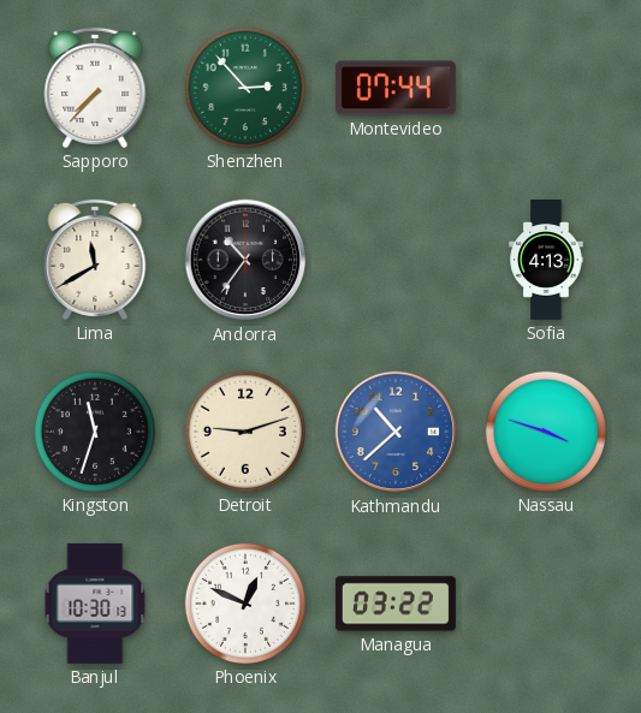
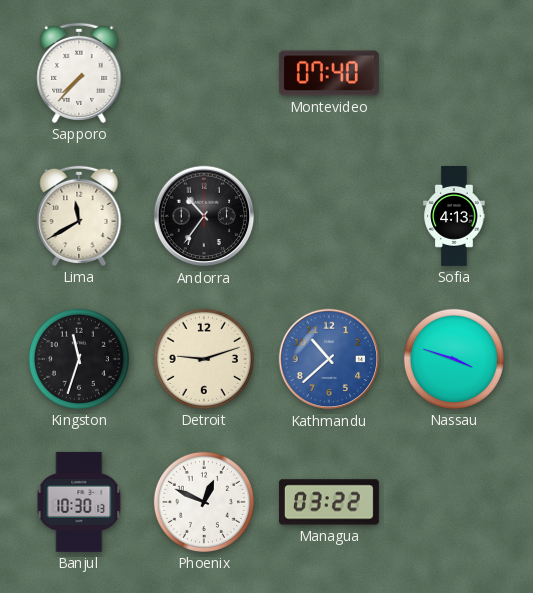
Shenzhen: 2:53 -> none (245, 88)
Montevideo: 07:44 -> 07:40 (329, 73)
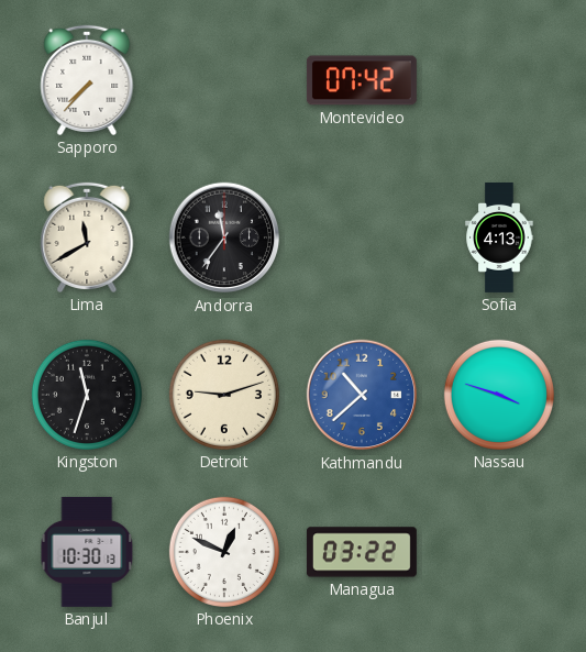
Montevideo: 07:40 -> 07:42 (362, 80)
Andorra: 10:36 -> 11:36 (224, 237)
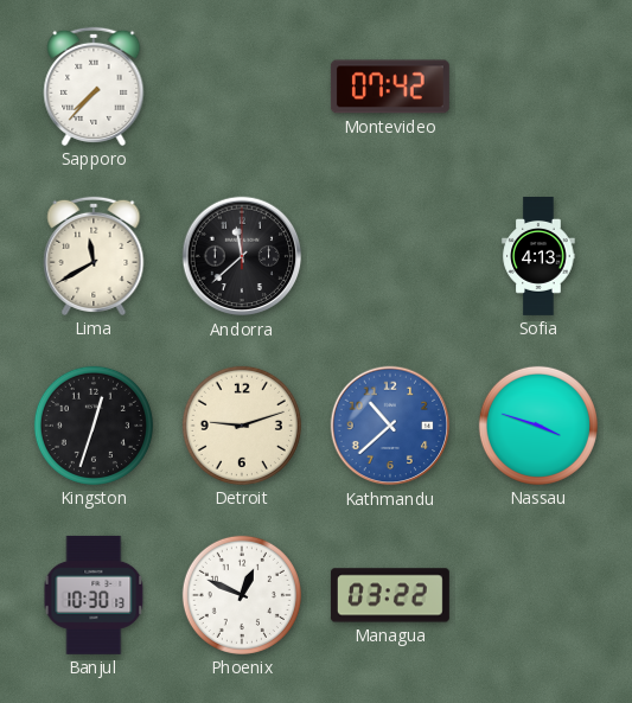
Andorra: 11:36 -> 11:38 (242, 256)
Kingston: 11:33 -> 12:33 (94, 426)
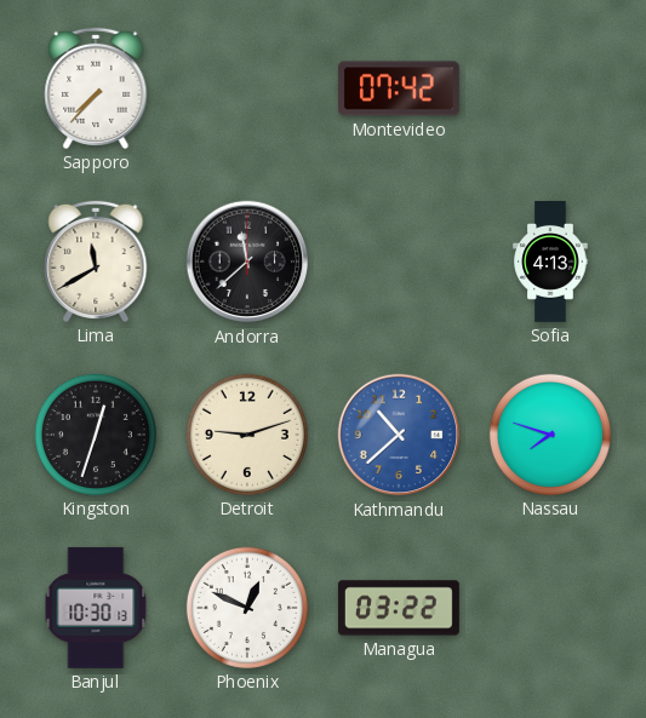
Nassau: 3:48 -> 7:48 (550, 435)
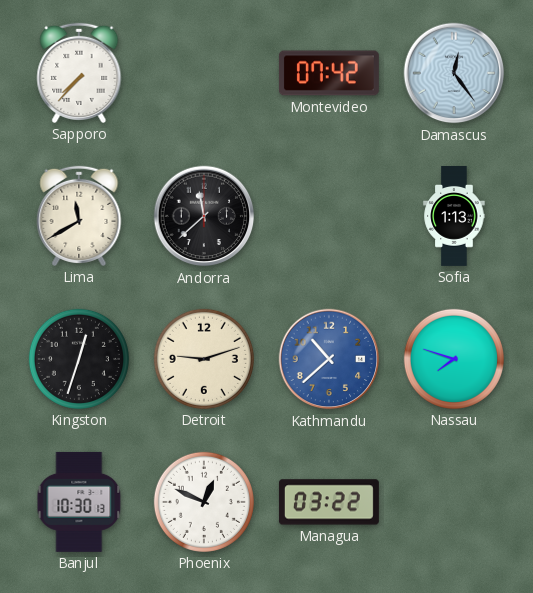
Damascus: none -> 12:24 (454, 73)
Sofia: 4:13 -> 1:13 (454, 217)
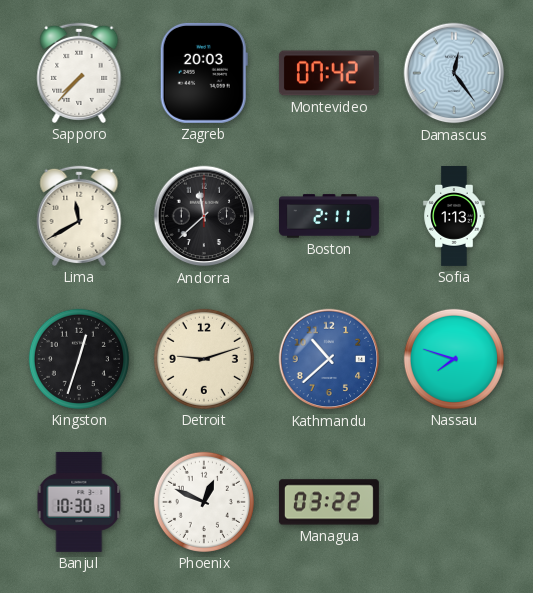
Zagreb: none -> 20:03 (204, 73)
Boston: none -> 2:11 (330, 216)
